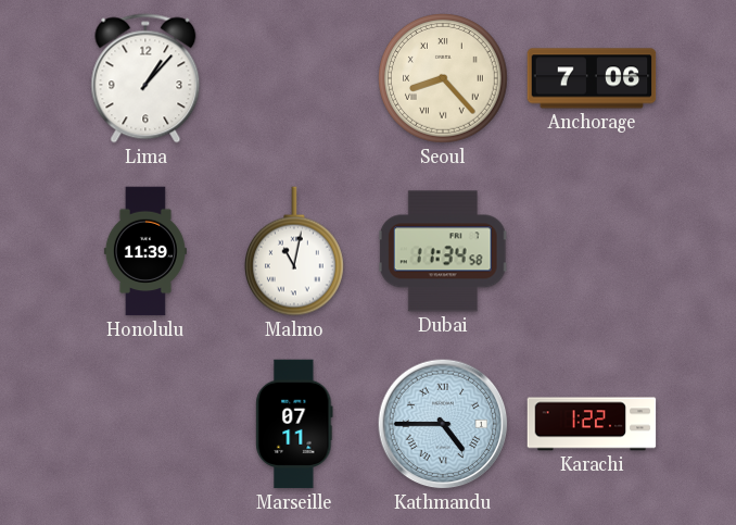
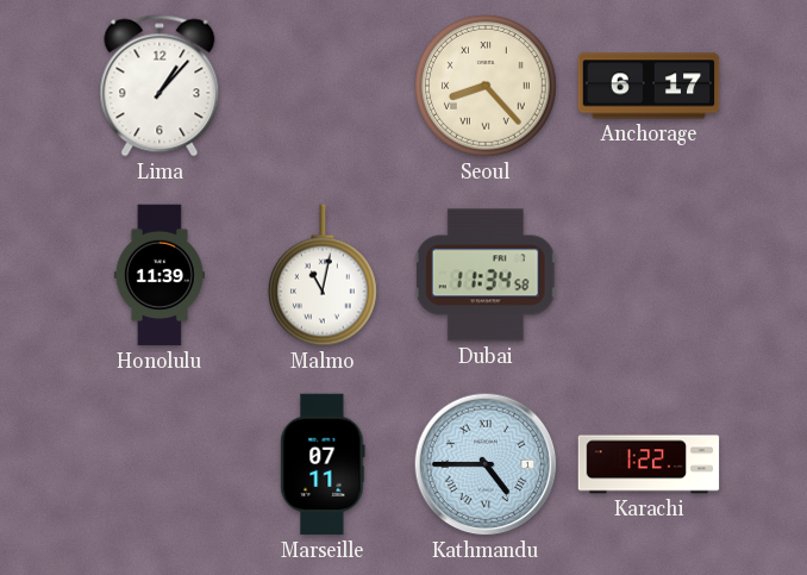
Anchorage: 7:06 -> 6:17 (649, 86)
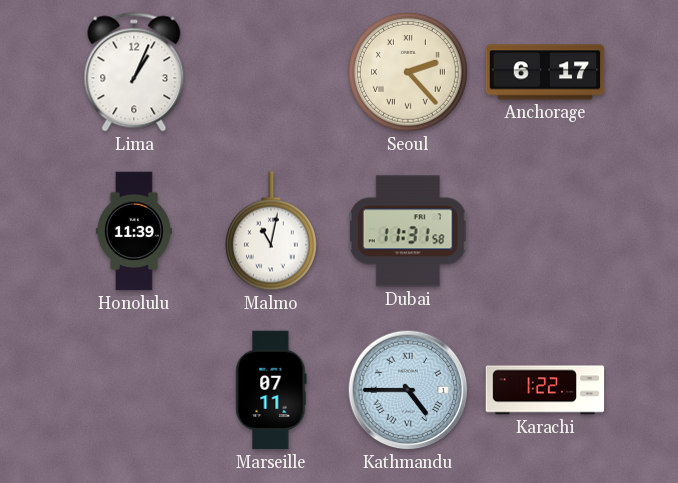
Lima: 1:07 -> 1:04 (134, 72)
Seoul: 8:23 -> 2:23 (409, 73)
Dubai: 11:34 -> 11:31 (408, 231)
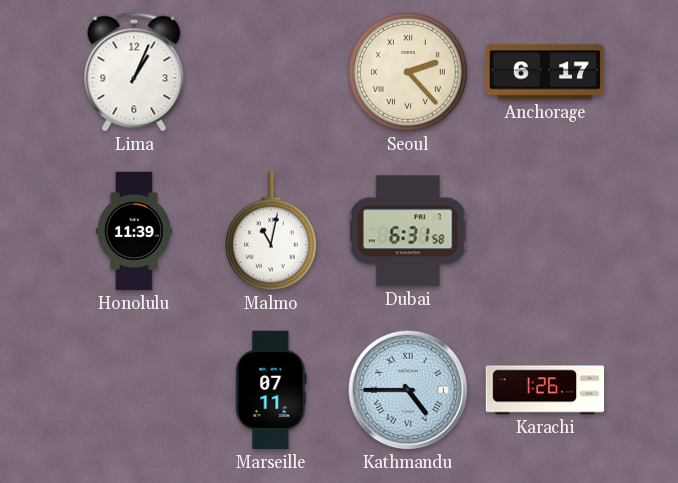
Dubai: 11:31 -> 6:31 (408, 231)
Karachi: 1:22 -> 1:26 (545, 390)
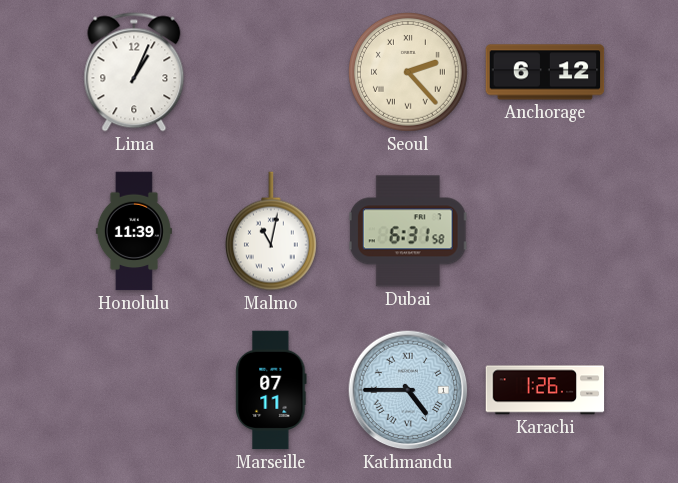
Anchorage: 6:17 -> 6:12 (545, 72)
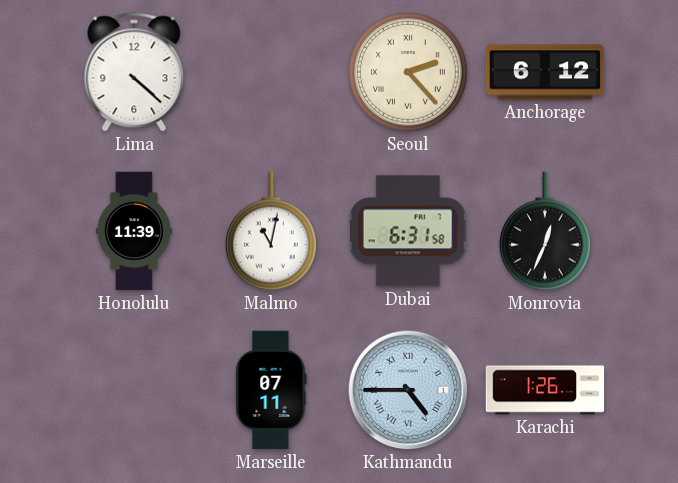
Lima: 1:04 -> 4:22 (134, 72)
Monrovia: none -> 12:34 (545, 231)
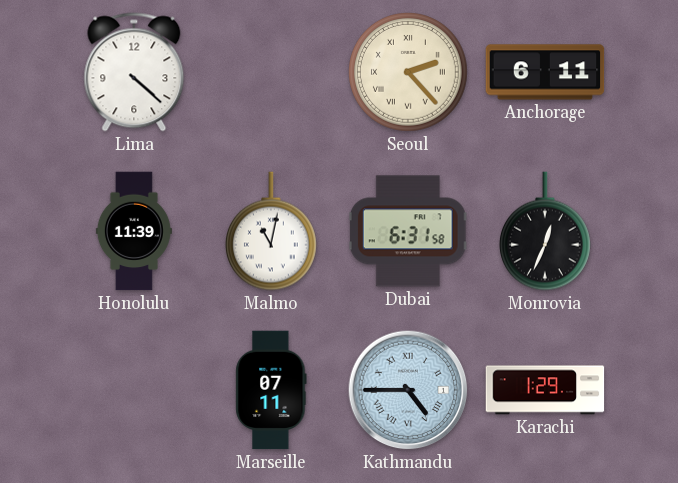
Anchorage: 6:12 -> 6:11 (545, 72)
Karachi: 1:26 -> 1:29 (545, 390)
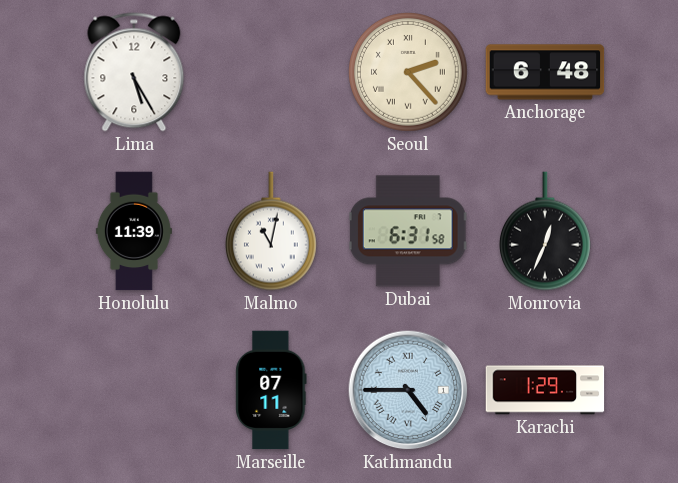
Lima: 4:22 -> 5:25 (134, 72)
Anchorage: 6:11 -> 6:48 (545, 72)
